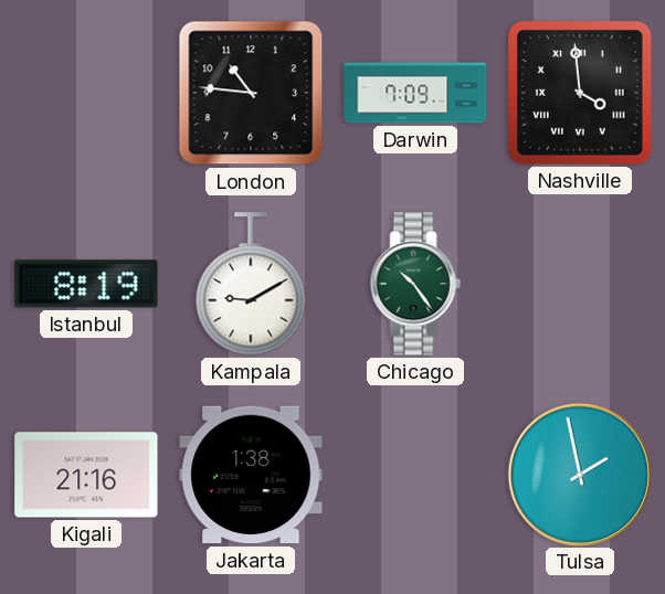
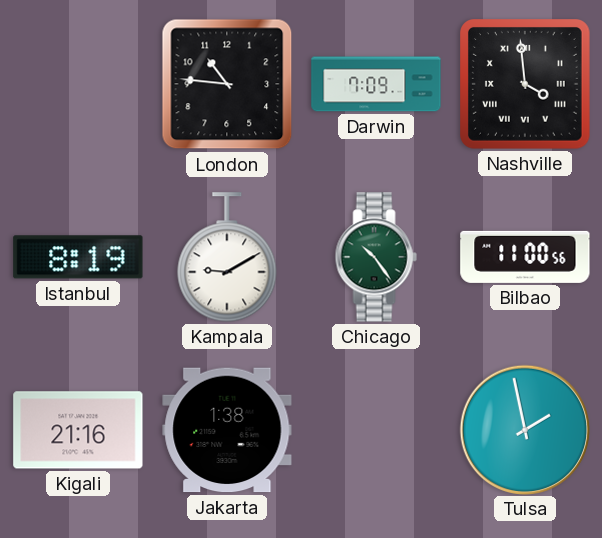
Bilbao: none -> 11:00 (525, 257)
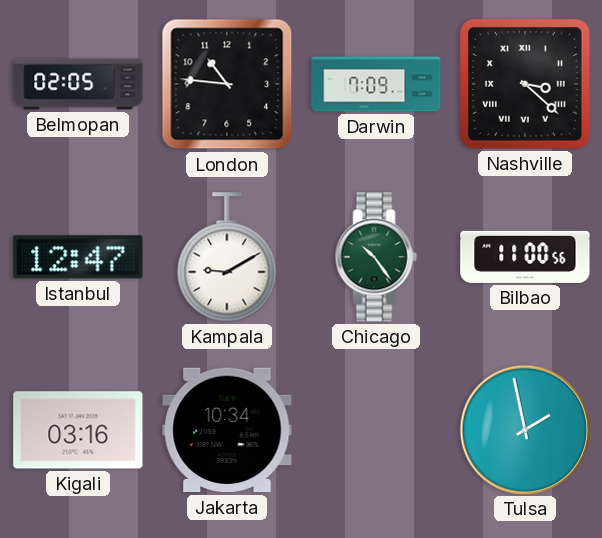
Belmopan: none -> 02:05 (78, 84)
Nashville: 3:59 -> 3:22 (526, 85)
Istanbul: 8:19 -> 12:47 (78, 257)
Kigali: 21:16 -> 03:16 (78, 430)
Jakarta: 1:38 -> 10:34 (227, 430)
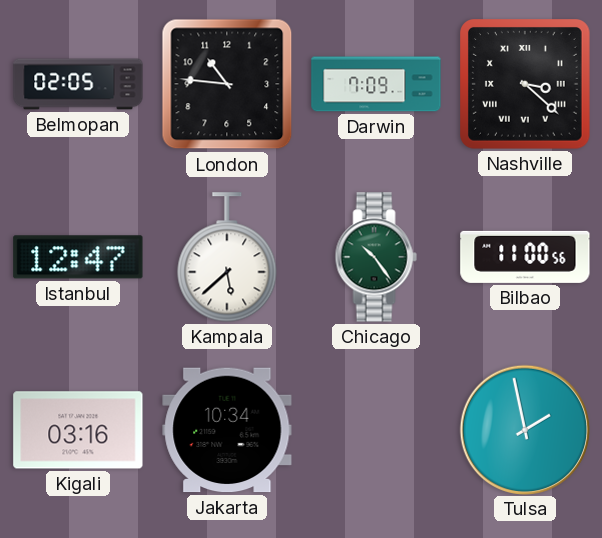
Kampala: 9:10 -> 5:38 (227, 257)
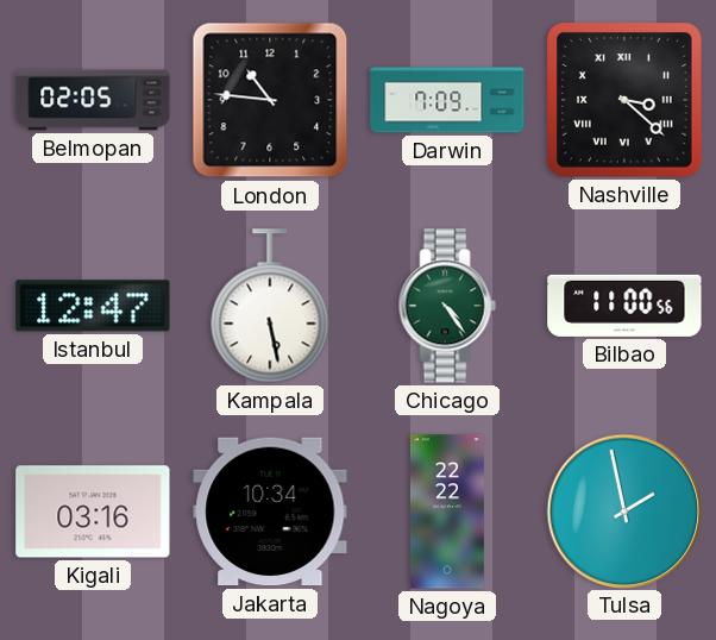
Kampala: 5:38 -> 5:28 (270, 306)
Chicago: 10:24 -> 4:24 (447, 306)
Nagoya: none -> 22:22 (447, 512)
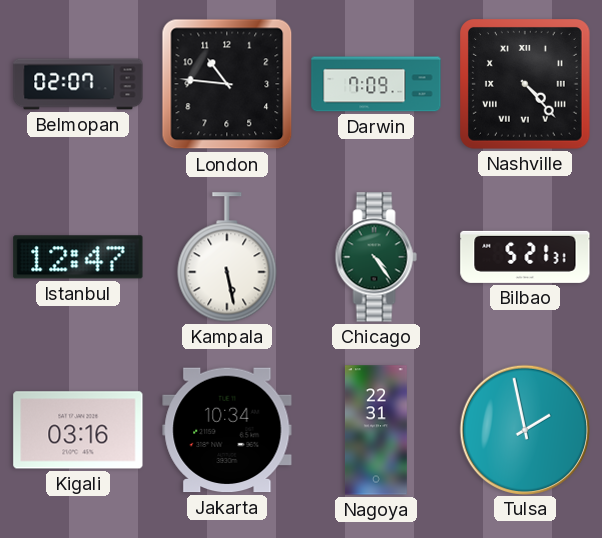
Belmopan: 02:05 -> 02:07 (78, 84)
Nashville: 3:22 -> 4:23 (526, 85)
Bilbao: 11:00 -> 5:21 (525, 257)
Nagoya: 22:22 -> 22:31 (376, 430)
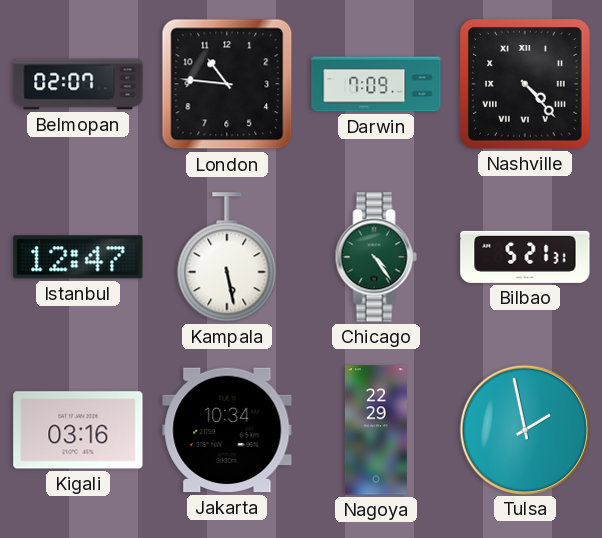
Nagoya: 22:31 -> 22:29 (376, 430)
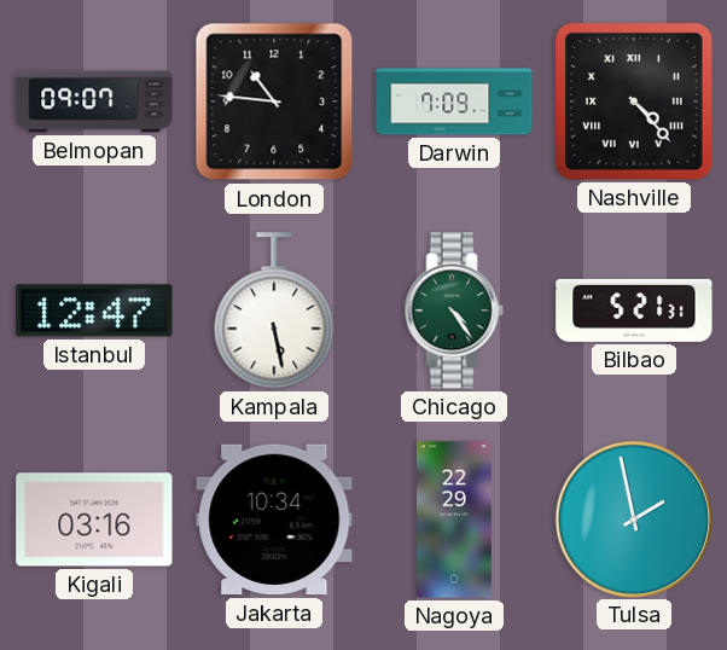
Belmopan: 02:07 -> 09:07 (94, 101)
